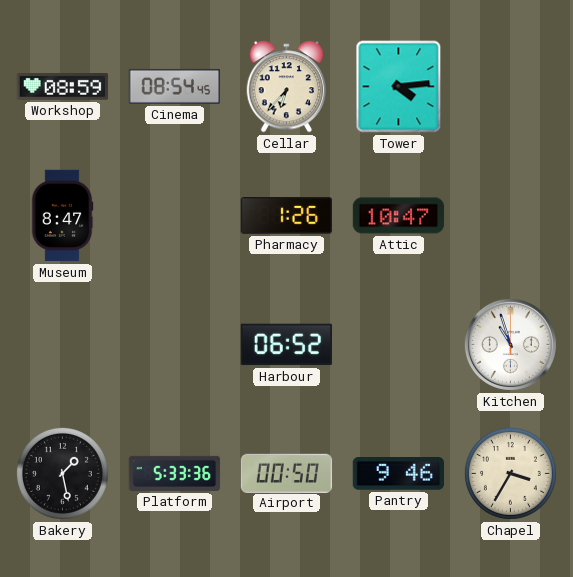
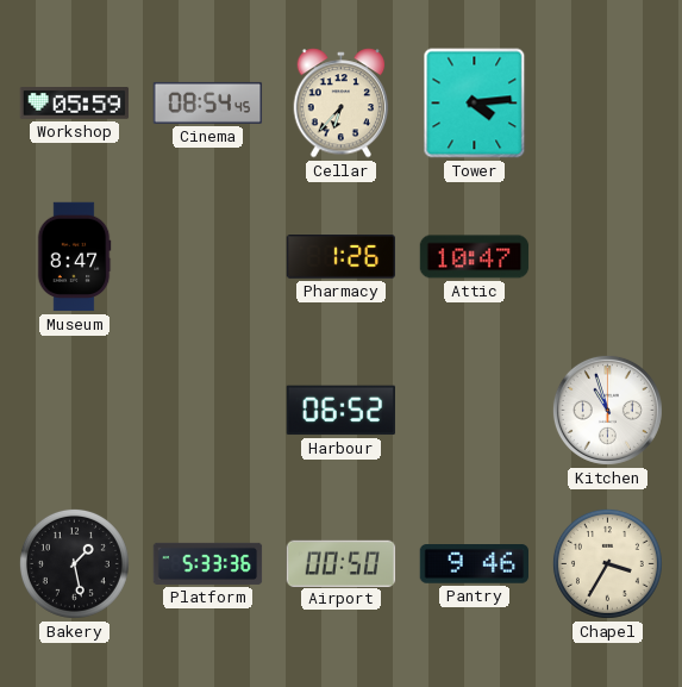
Workshop: 08:59 -> 05:59 (75, 104)
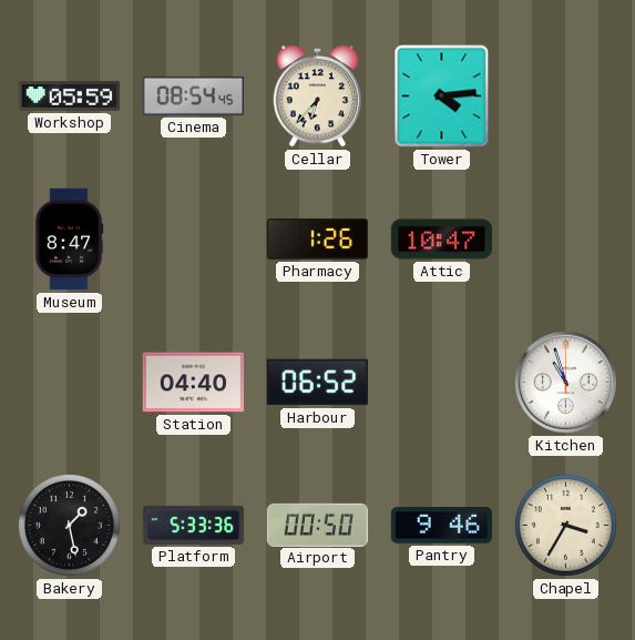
Station: none -> 04:40 (194, 383)
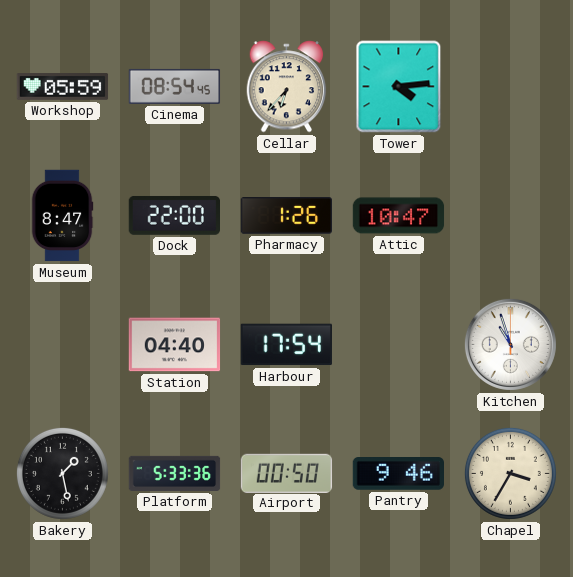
Dock: none -> 22:00 (174, 215)
Harbour: 06:52 -> 17:54 (286, 345)
